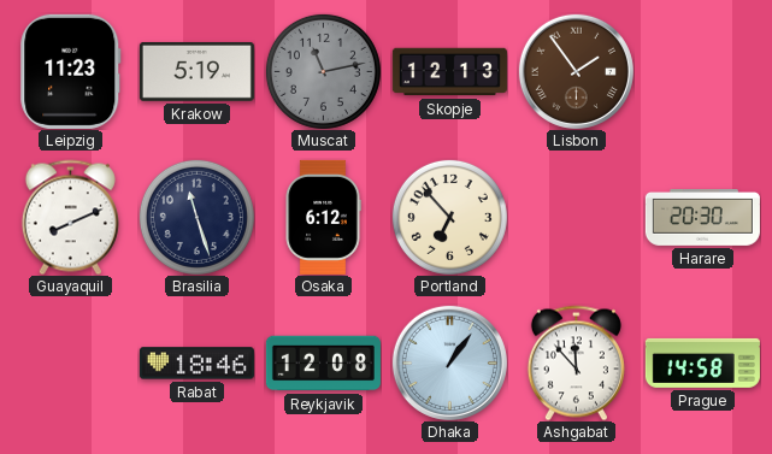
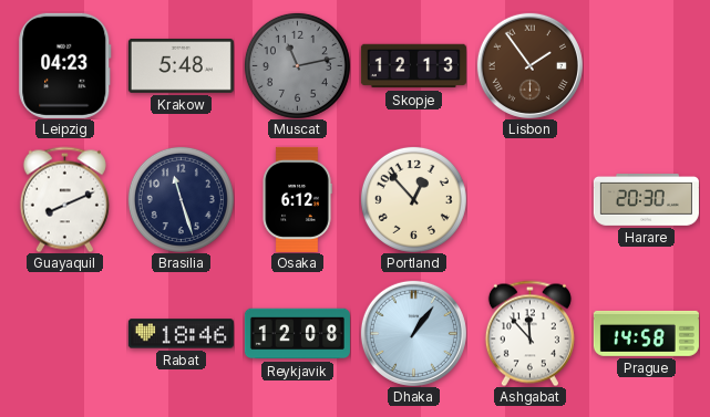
Leipzig: 11:23 -> 04:23 (65, 65)
Krakow: 5:19 -> 5:48 (181, 65)
Portland: 6:53 -> 12:53 (413, 199)
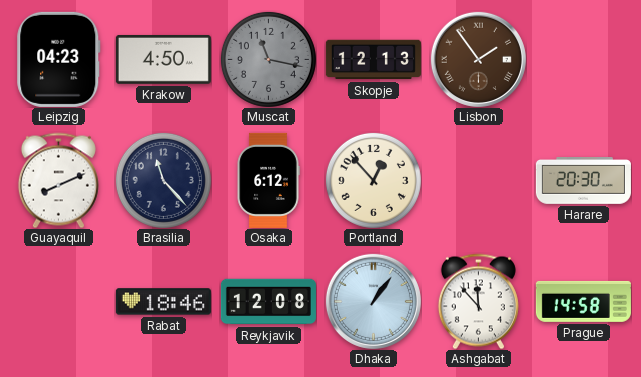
Krakow: 5:48 -> 4:50 (163, 59)
Muscat: 11:13 -> 11:17 (268, 59)
Brasilia: 11:27 -> 11:23 (163, 180)
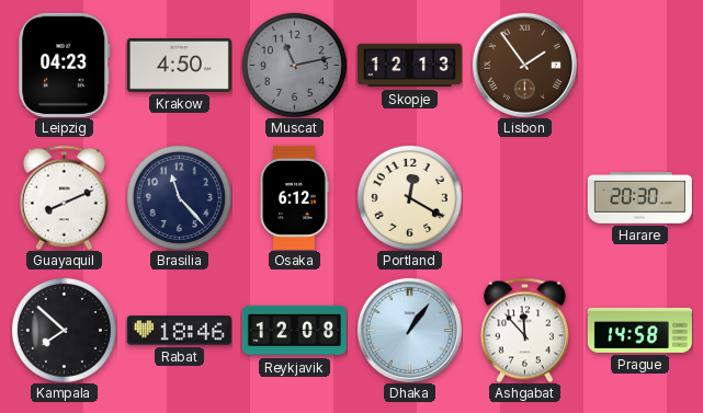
Muscat: 11:17 -> 11:13 (294, 65)
Portland: 12:53 -> 12:20 (409, 197)
Kampala: none -> 7:52 (64, 330)
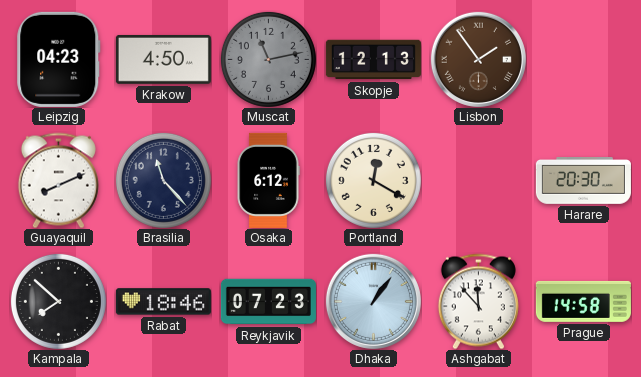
Reykjavik: 12:08 -> 07:23 (268, 302)
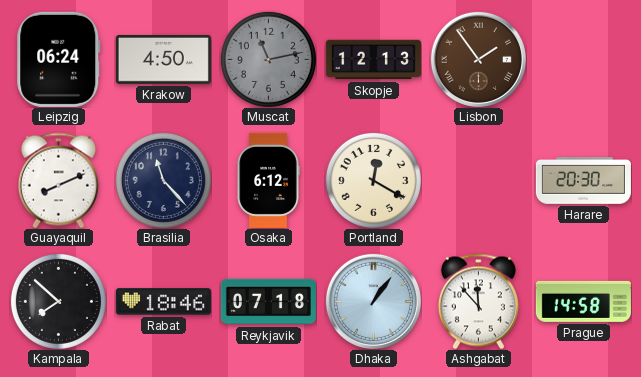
Leipzig: 04:23 -> 06:24 (59, 59)
Reykjavik: 07:23 -> 07:18 (268, 302)
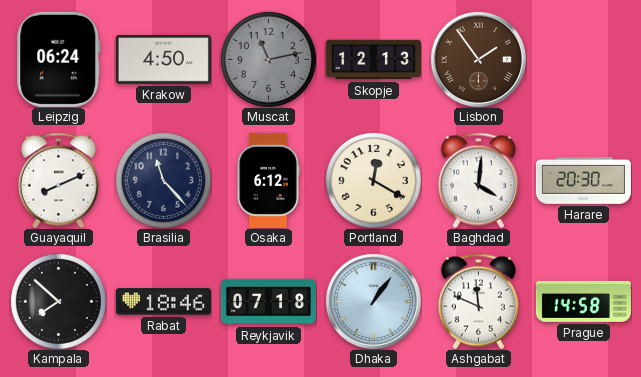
Baghdad: none -> 4:01 (478, 180)
Ashgabat: 11:53 -> 11:49 (478, 301)
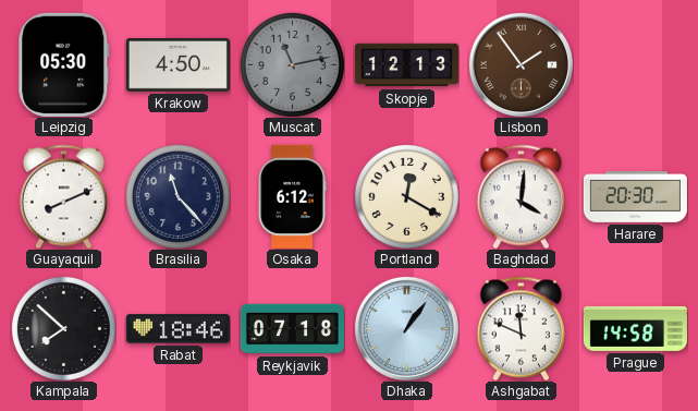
Leipzig: 06:24 -> 05:30 (64, 64)
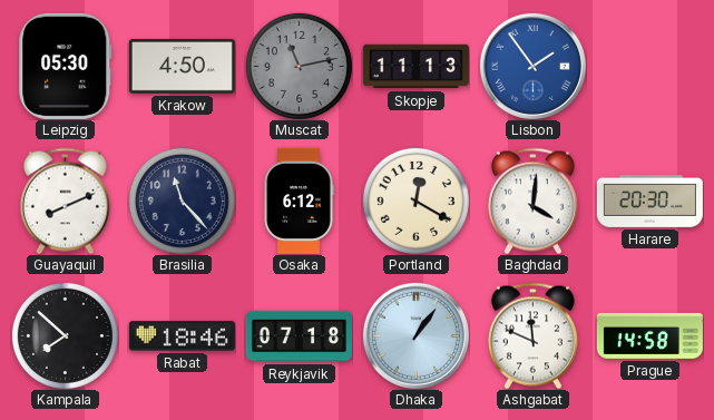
Skopje: 12:13 -> 11:13 (415, 67)
Lisbon dial: brown -> blue (532, 66)
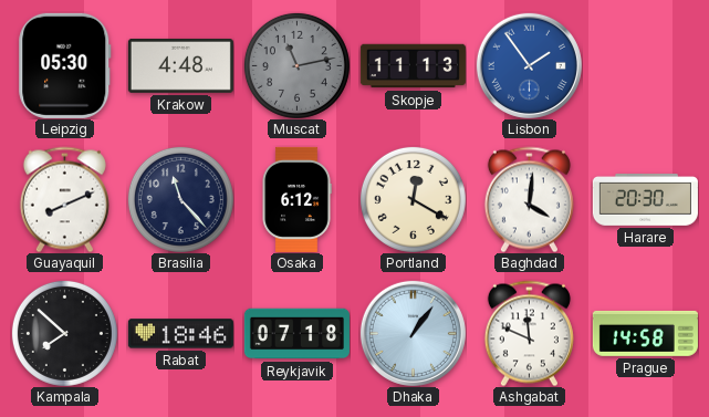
Krakow: 4:50 -> 4:48 (180, 65)
